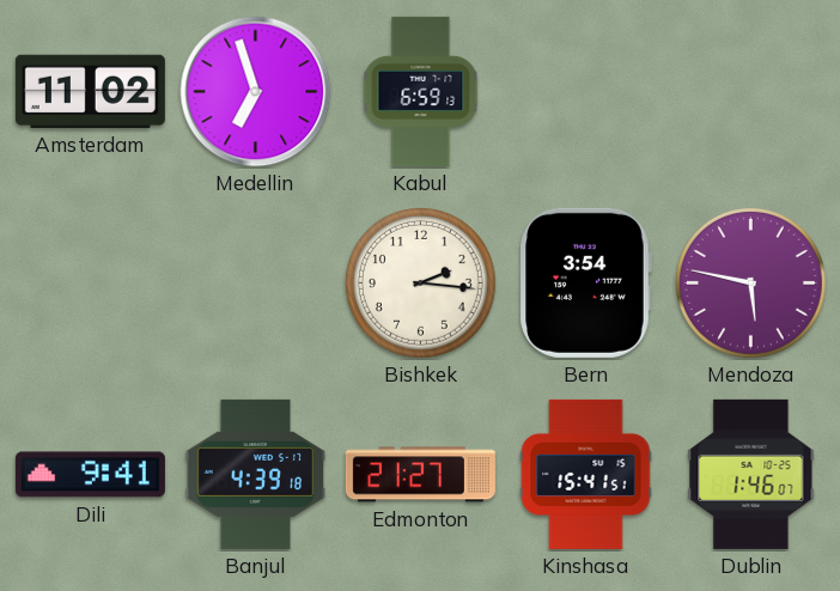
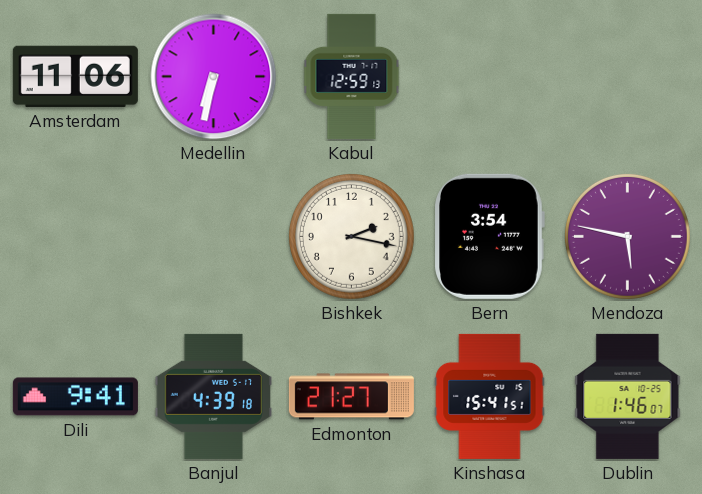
Amsterdam: 11:02 -> 11:06 (75, 76)
Medellin: 6:57 -> 6:32 (214, 77)
Kabul: 6:59 -> 12:59 (352, 76)
Bishkek: 2:16 -> 2:17 (351, 236)
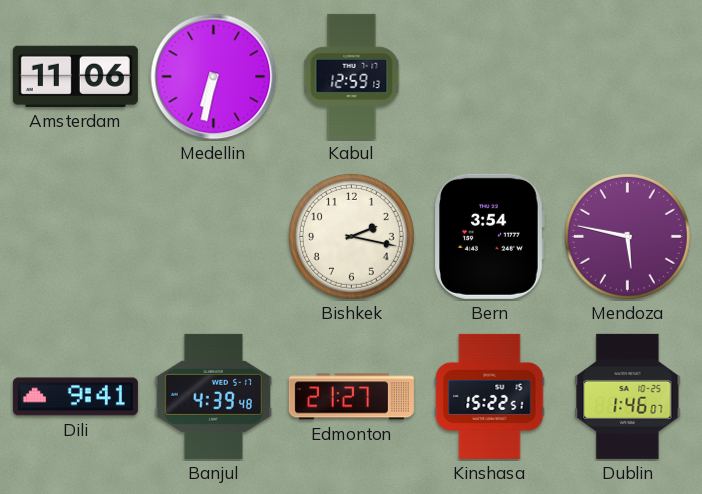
Banjul: 4:39:18 -> 4:39:48 (213, 396)
Kinshasa: 15:41 -> 15:22 (490, 396)
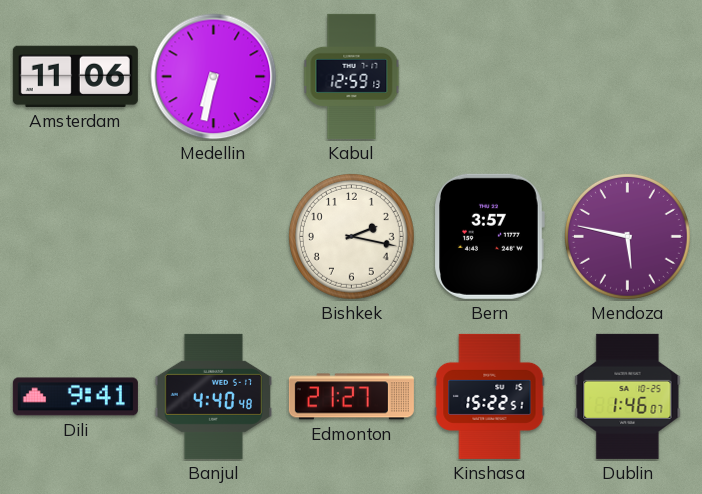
Bern: 3:54 -> 3:57 (489, 236)
Banjul: 4:39 -> 4:40 (213, 396)
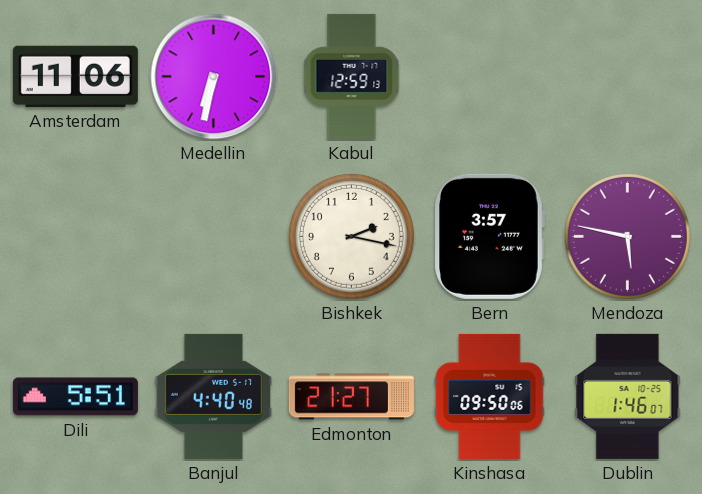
Dili: 9:41 -> 5:51 (75, 397)
Kinshasa: 15:22 -> 09:50 (490, 396)
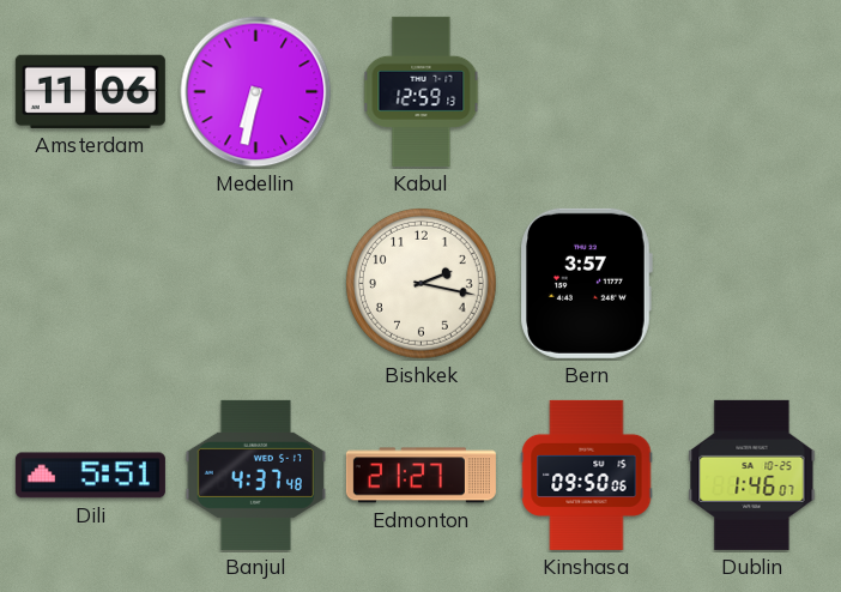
Mendoza: 5:47 -> none (627, 236)
Banjul: 4:40 -> 4:37 (255, 475)
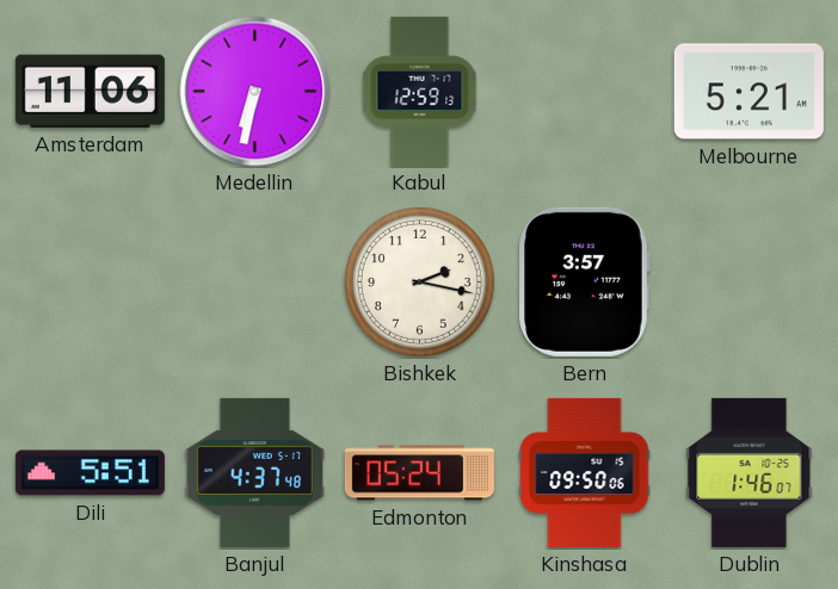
Melbourne: none -> 5:21 (748, 92)
Edmonton: 21:27 -> 05:24 (419, 473)
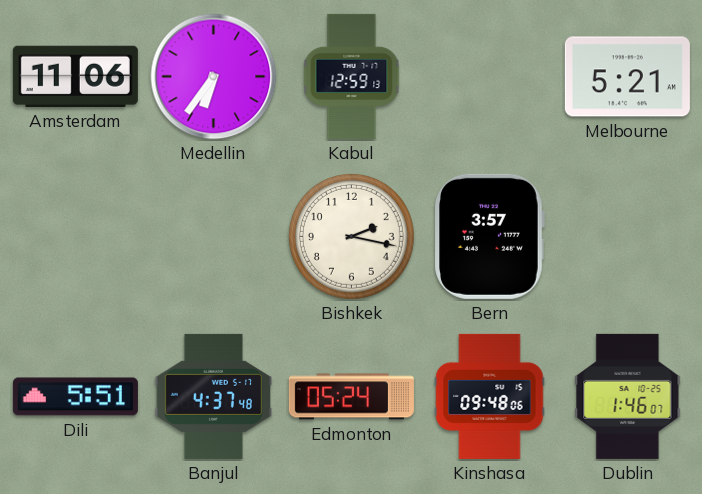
Medellin: 6:32 -> 6:36 (214, 77)
Kinshasa: 09:50 -> 09:48 (490, 396)
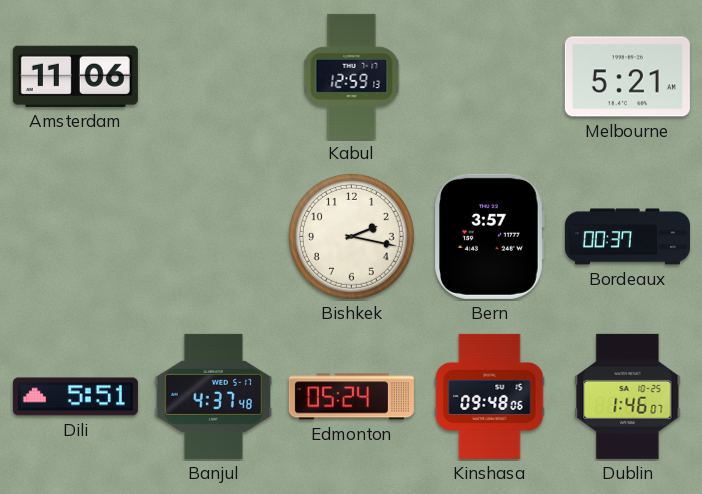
Medellin: 6:36 -> none (214, 77)
Bordeaux: none -> 00:37 (627, 237)
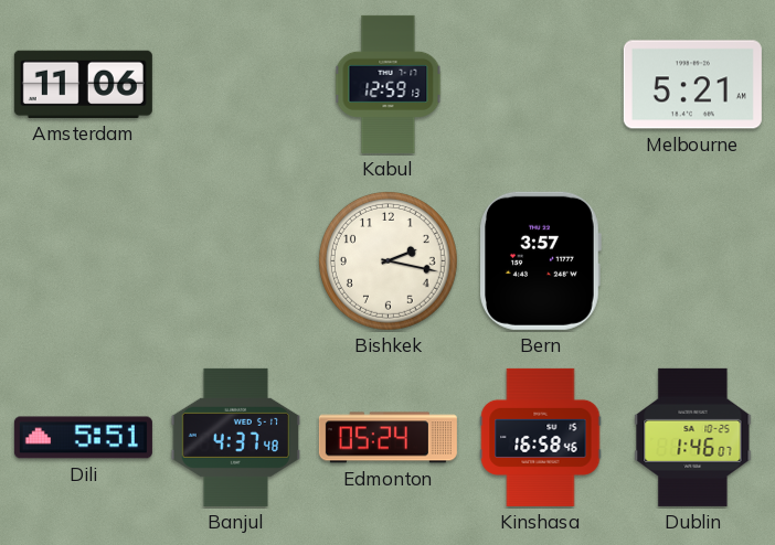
Bordeaux: 00:37 -> none (627, 237)
Kinshasa: 09:48 -> 16:58 (541, 437)
